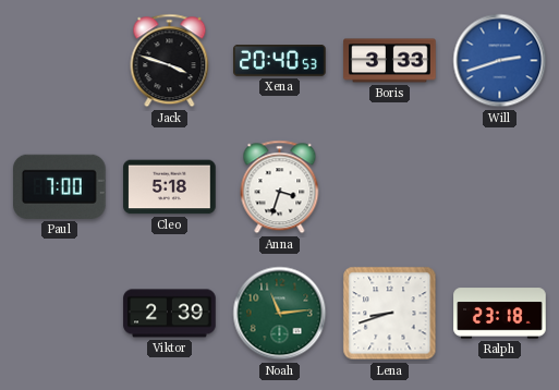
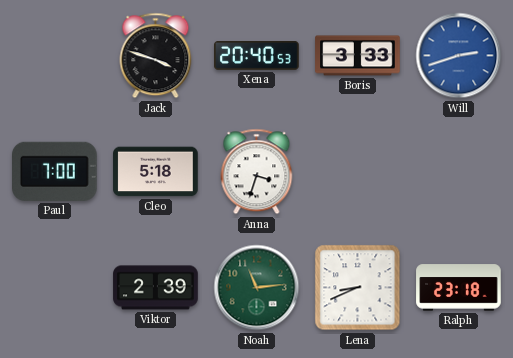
Lena: 8:42 -> 8:41 (358, 288)
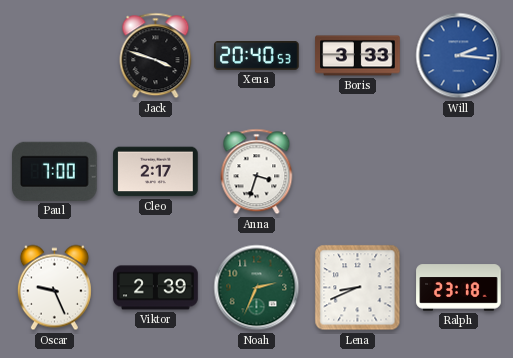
Will: 2:42 -> 2:16 (459, 56)
Cleo: 5:18 -> 2:17 (156, 172)
Oscar: none -> 9:26 (54, 288)
Noah: 11:14 -> 2:34 (257, 288)
